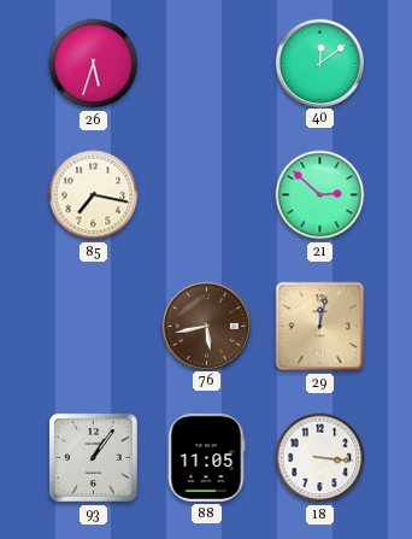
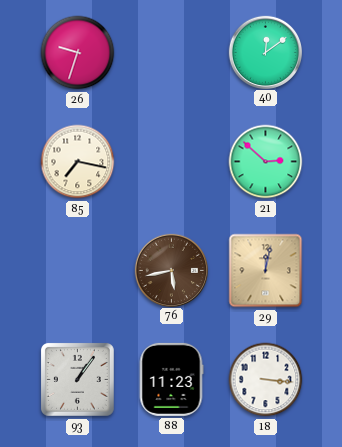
26: 5:33 -> 9:33 (78, 53)
88: 11:05 -> 11:23 (171, 379)
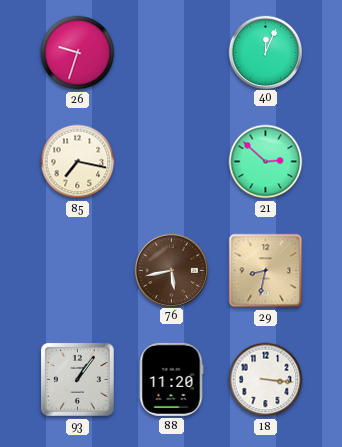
40: 12:09 -> 12:04 (265, 52)
29: 12:02 -> 8:32 (266, 271)
88: 11:23 -> 11:20 (171, 379)
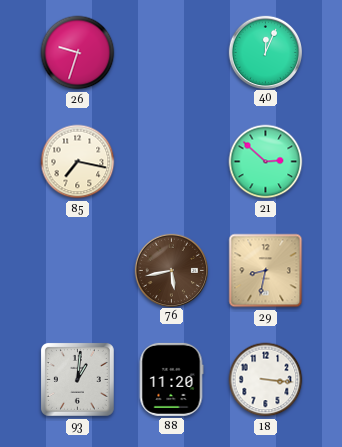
93: 1:06 -> 1:01 (77, 379)
